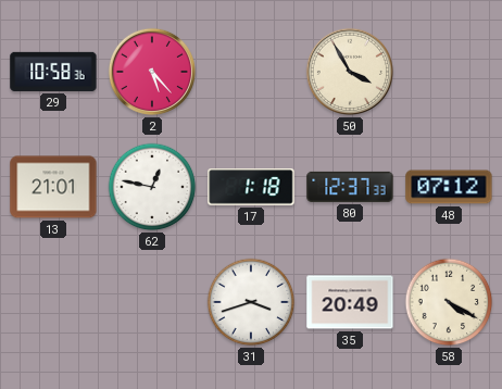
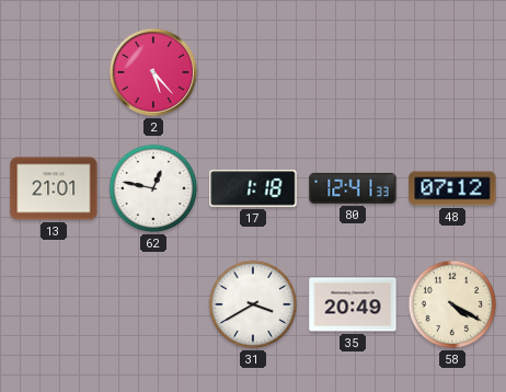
29: 10:58 -> none (53, 72)
50: 3:55 -> none (350, 72)
80: 12:37 -> 12:41 (353, 188)
31: 3:42 -> 3:40 (253, 304)
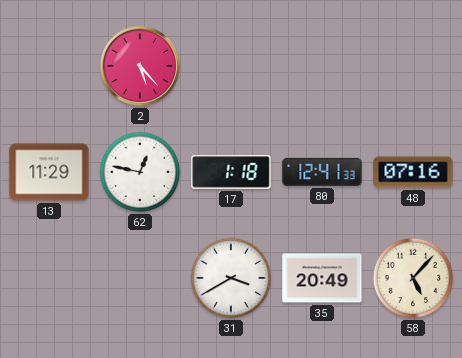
13: 21:01 -> 11:29 (49, 172)
48: 07:12 -> 07:16 (413, 172)
58: 4:20 -> 5:07 (413, 278)
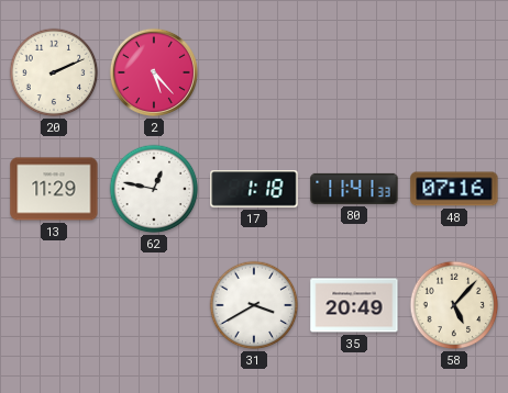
20: none -> 2:11 (54, 72)
80: 12:41 -> 11:41 (354, 189)
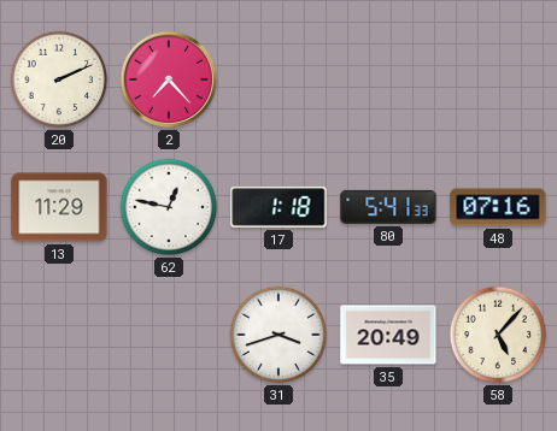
2: 5:23 -> 7:23 (169, 79)
80: 11:41 -> 5:41 (388, 207)
31: 3:40 -> 3:42 (278, 335)
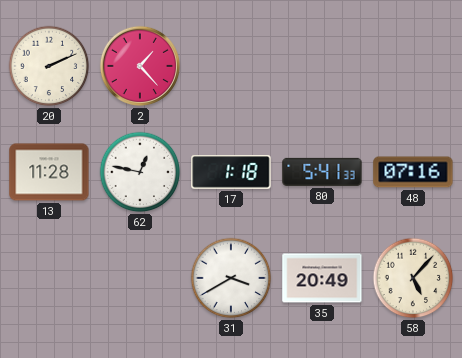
2: 7:23 -> 1:23 (140, 66)
13: 11:29 -> 11:28 (49, 172)
31: 3:42 -> 3:40 (231, 278)
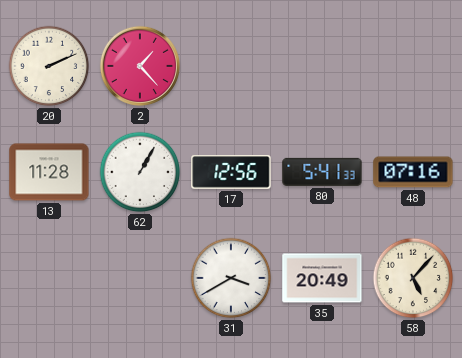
62: 12:47 -> 1:05 (140, 172)
17: 1:18 -> 12:56 (231, 172)
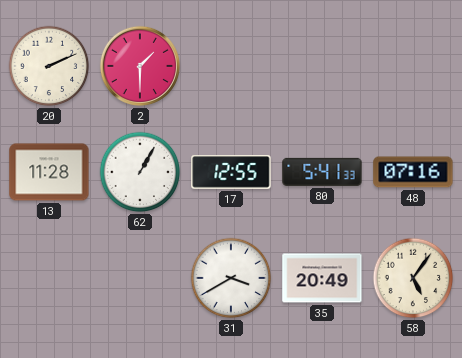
2: 1:23 -> 1:30 (140, 66)
17: 12:56 -> 12:55 (231, 172)
58: 5:07 -> 5:06 (413, 278)
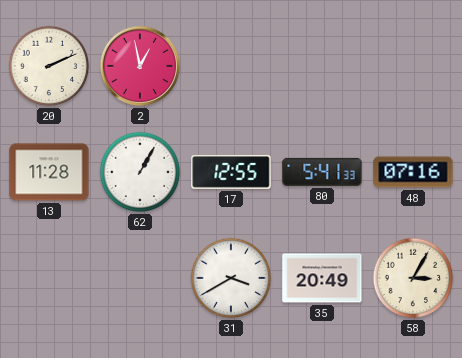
2: 1:30 -> 12:58 (140, 66)
58: 5:06 -> 3:05 (413, 278)
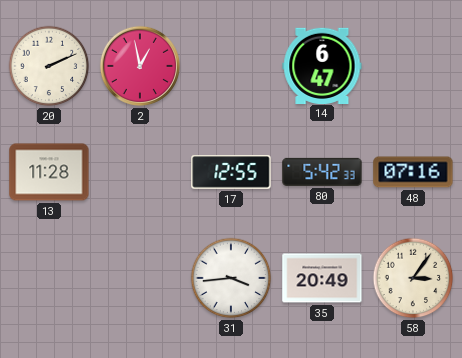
14: none -> 6:47 (322, 65)
62: 1:05 -> none (140, 172)
80: 5:41 -> 5:42 (322, 172)
31: 3:40 -> 3:44 (231, 278)
58: 3:05 -> 3:06 (413, 278)
